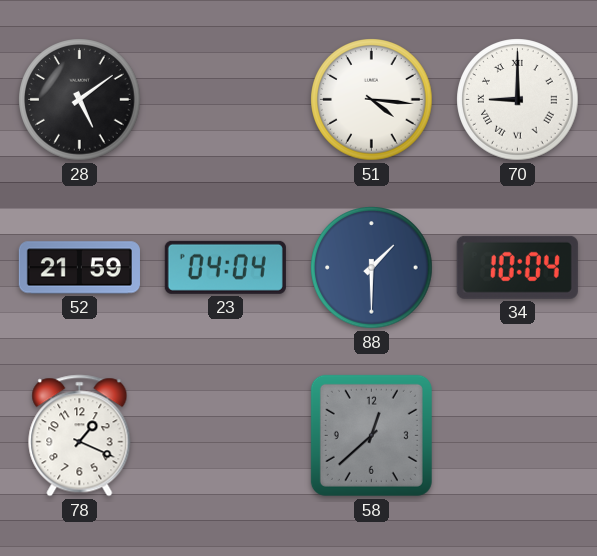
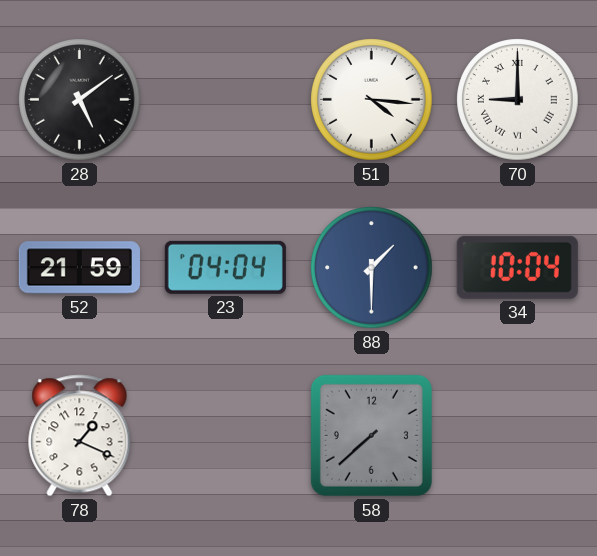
58: 12:38 -> 7:38 (371, 435)
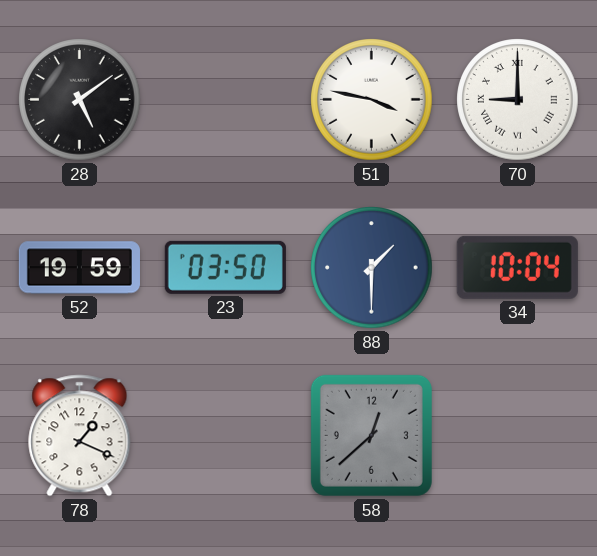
51: 4:16 -> 3:47 (372, 100)
52: 21:59 -> 19:59 (79, 268)
23: 04:04 -> 03:50 (225, 267)
58: 7:38 -> 12:38 (371, 435)
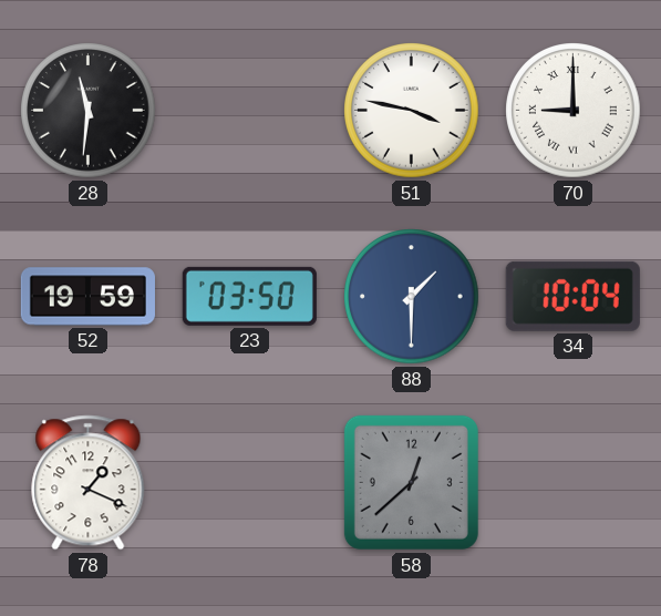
28: 5:09 -> 11:31 (89, 111)
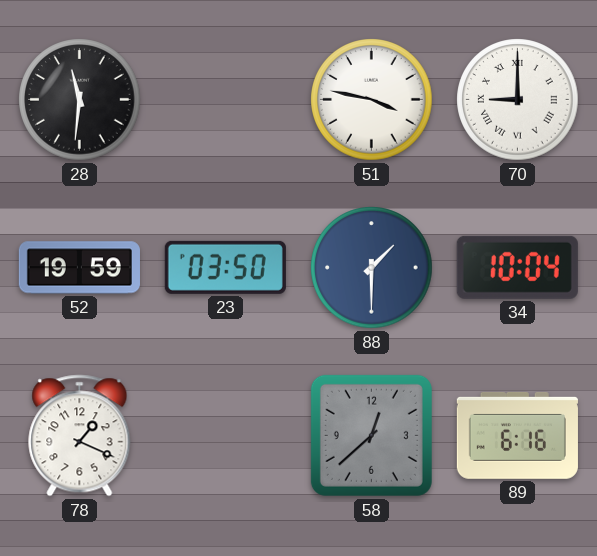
89: none -> 6:16 (517, 435)
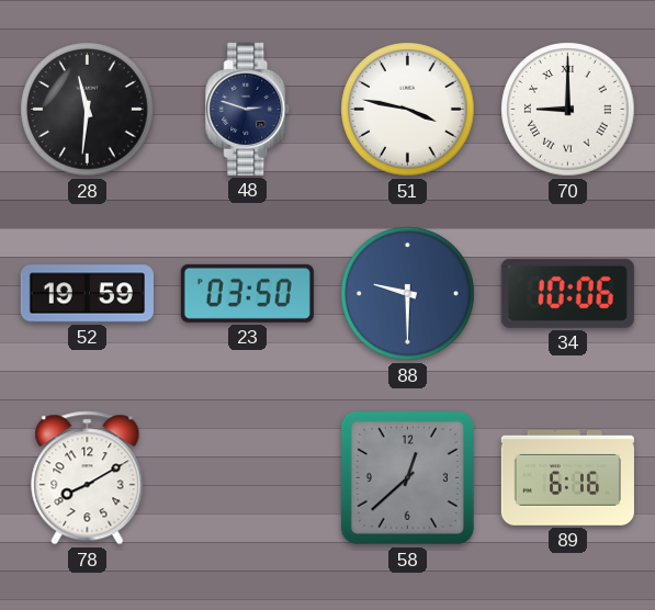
48: none -> 2:48 (248, 109)
88: 1:30 -> 9:30 (408, 294)
34: 10:04 -> 10:06 (567, 293)
78: 1:19 -> 8:10 (88, 478)
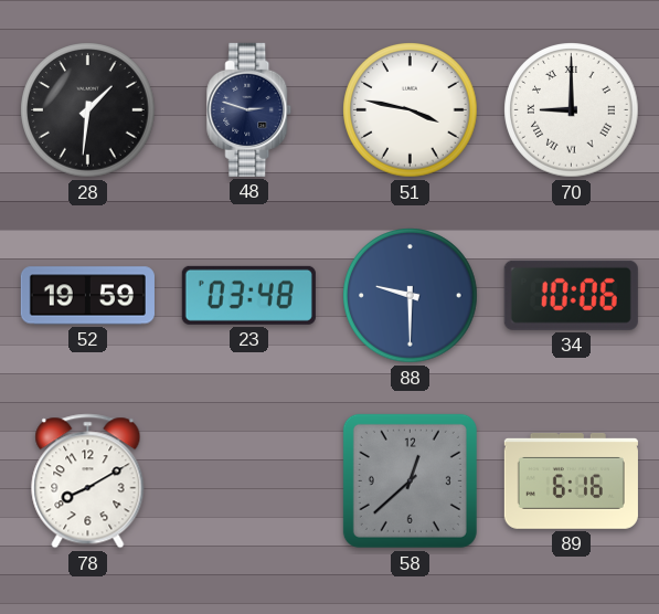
28: 11:31 -> 1:31 (88, 110)
23: 03:50 -> 03:48 (248, 295)
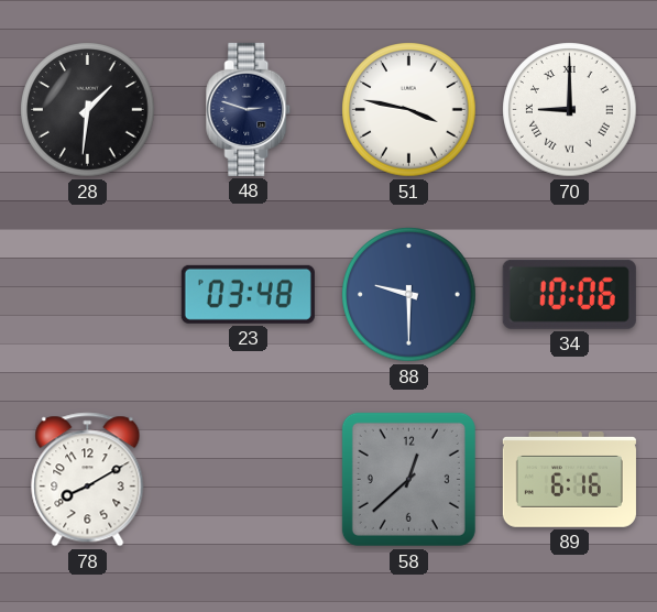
52: 19:59 -> none (87, 296)
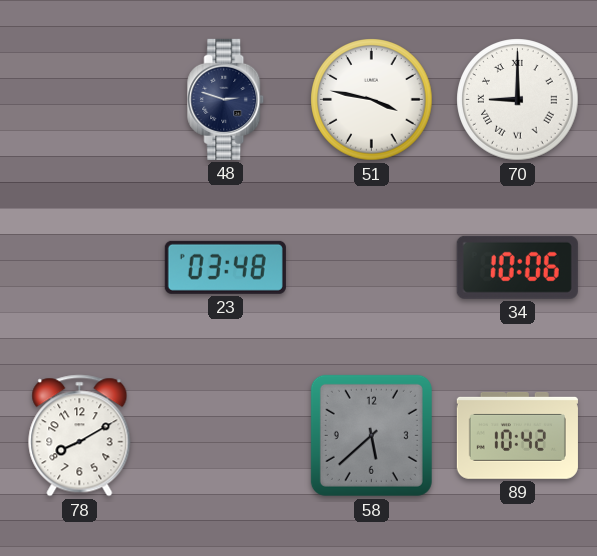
28: 1:31 -> none (88, 110)
88: 9:30 -> none (409, 295)
58: 12:38 -> 5:38 (371, 435)
89: 6:16 -> 10:42 (517, 435)
